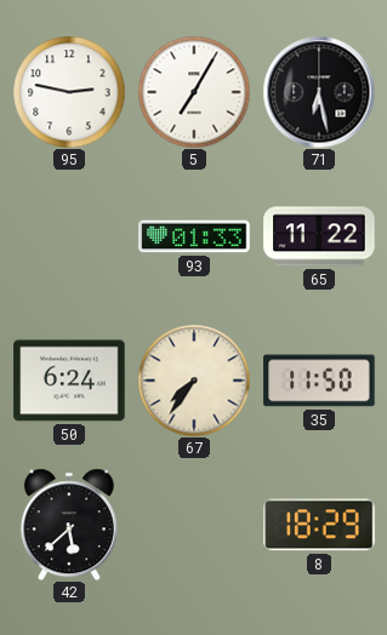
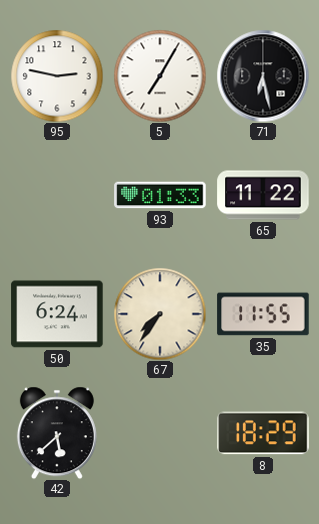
35: 11:50 -> 11:55 (263, 314)
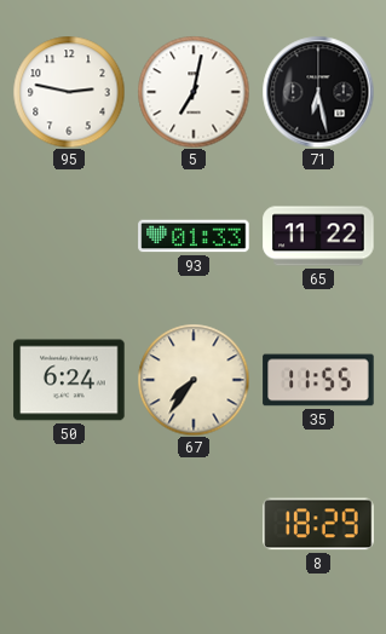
5: 7:05 -> 7:02 (194, 92)
42: 5:38 -> none (57, 433)
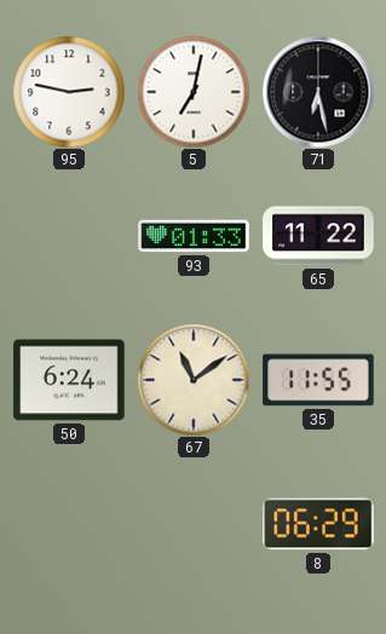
67: 7:36 -> 11:09 (194, 380)
8: 18:29 -> 06:29 (318, 524)
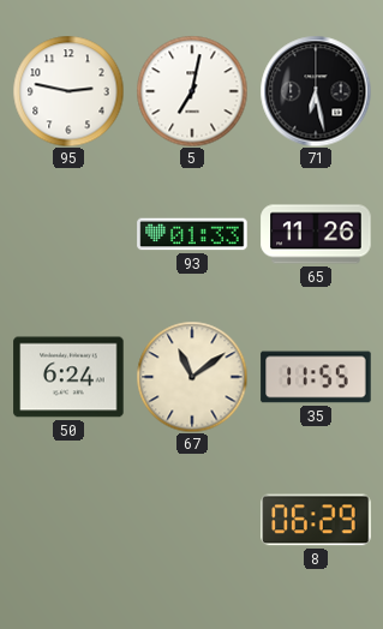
65: 11:22 -> 11:26 (316, 234)
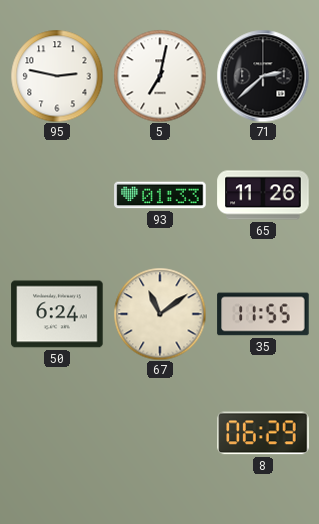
71: 6:28 -> 2:38 (263, 76)
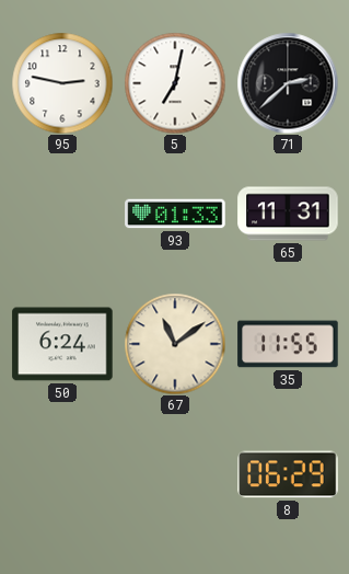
65: 11:26 -> 11:31 (288, 214)
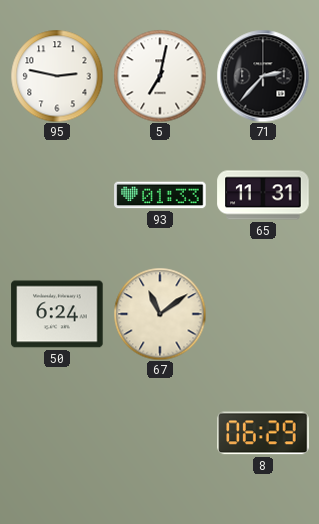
71: 2:38 -> 2:37 (263, 76)
35: 11:55 -> none (288, 344)
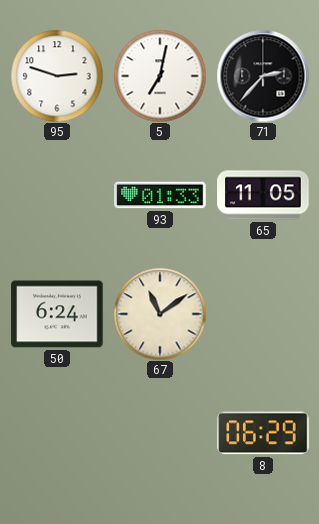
95: 2:47 -> 2:48 (57, 76)
65: 11:31 -> 11:05 (263, 195)
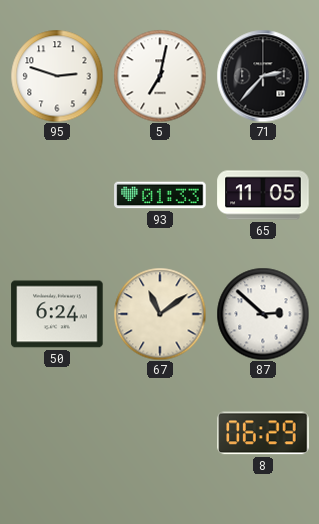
87: none -> 2:52 (263, 314)
